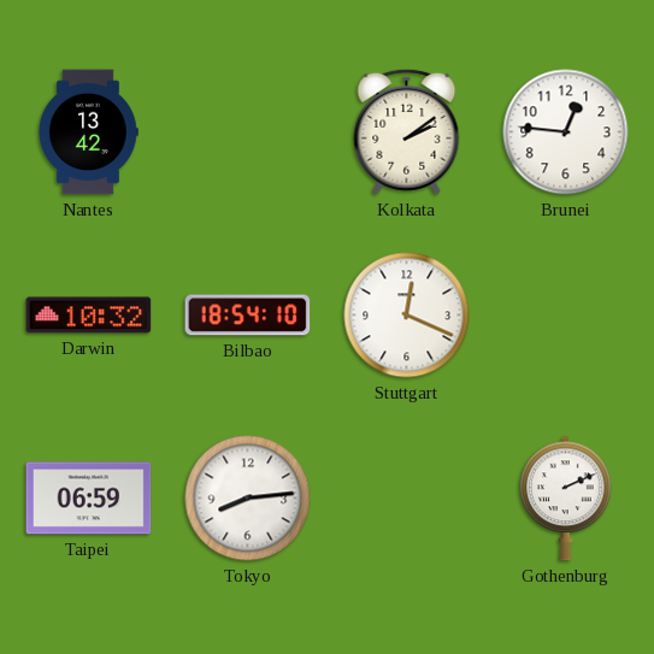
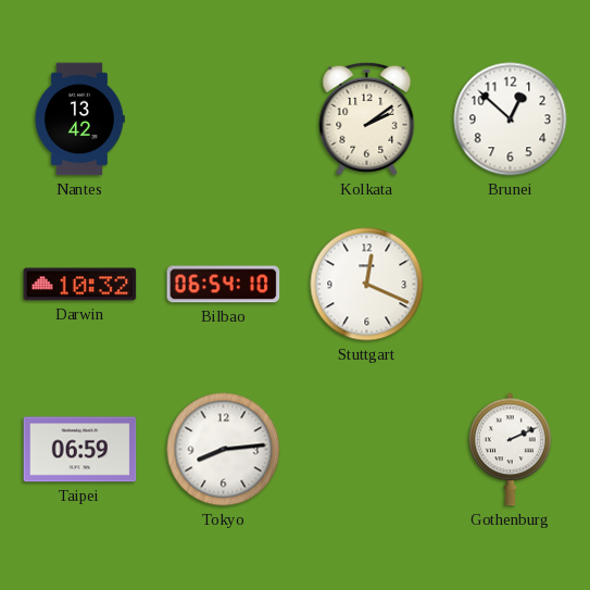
Brunei: 12:46 -> 12:52 (511, 120)
Bilbao: 18:54 -> 06:54 (224, 285)
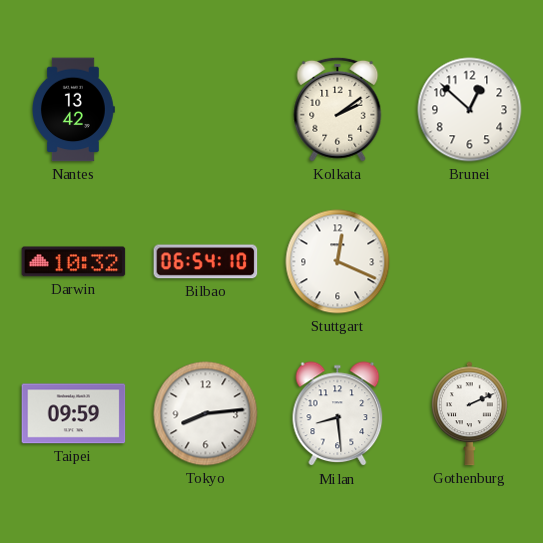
Taipei: 06:59 -> 09:59 (74, 414)
Milan: none -> 8:29 (338, 414)
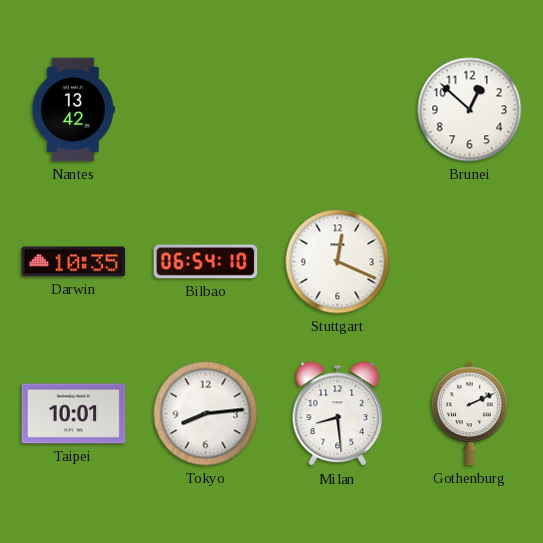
Kolkata: 2:09 -> none (338, 109)
Darwin: 10:32 -> 10:35 (74, 262)
Taipei: 09:59 -> 10:01 (74, 414)
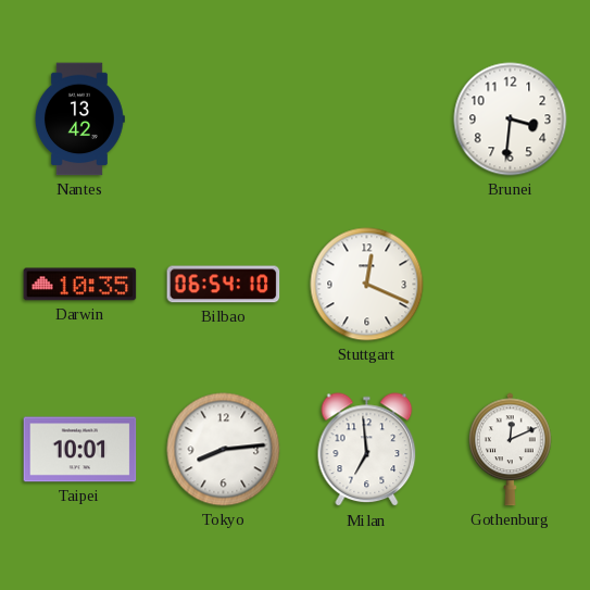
Brunei: 12:52 -> 3:31 (511, 120)
Milan: 8:29 -> 6:59 (367, 450)
Gothenburg: 2:11 -> 12:11 (511, 450)
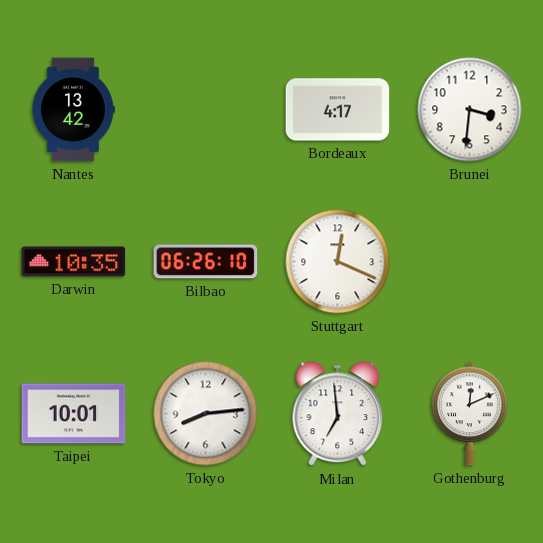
Bordeaux: none -> 4:17 (338, 110)
Bilbao: 06:54 -> 06:26 (206, 262)
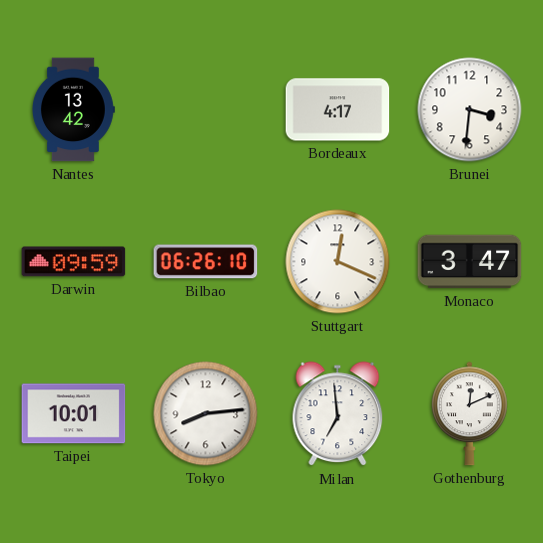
Darwin: 10:35 -> 09:59 (74, 262)
Monaco: none -> 3:47 (470, 262)
